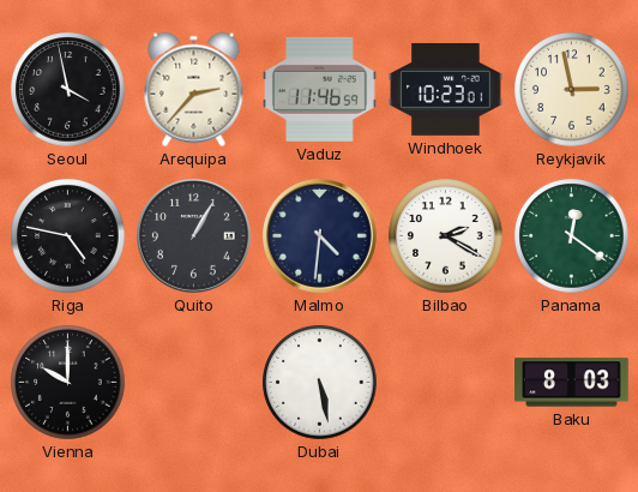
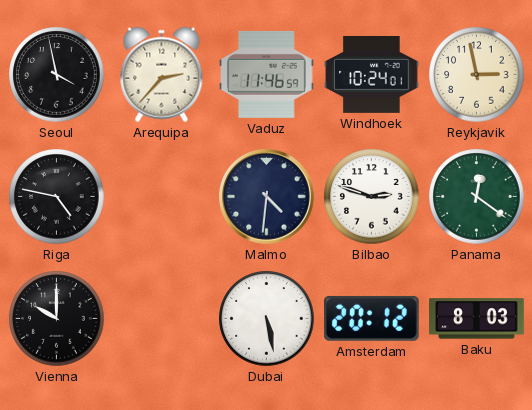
Windhoek: 10:23 -> 10:24 (372, 74)
Quito: 1:05 -> none (194, 236)
Bilbao: 2:20 -> 2:48 (372, 197)
Amsterdam: none -> 20:12 (371, 318)
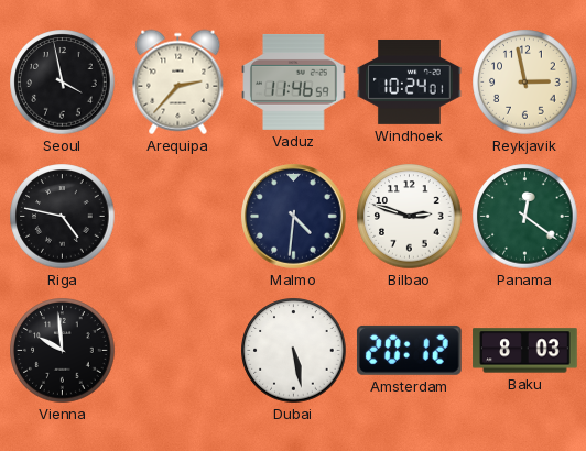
Vienna: 10:00 -> 9:59 (63, 351)
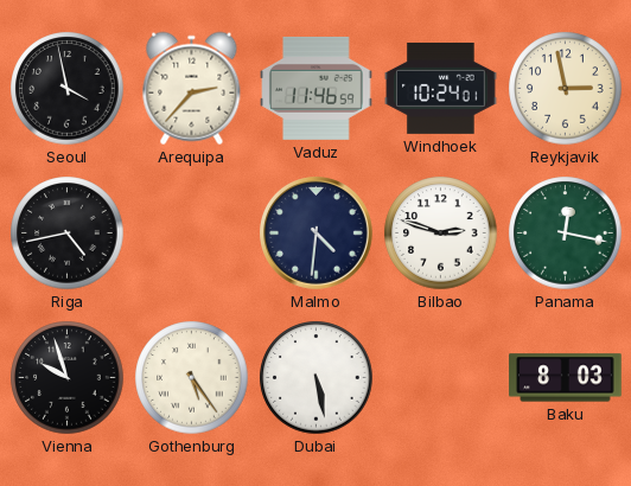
Riga: 4:47 -> 4:43 (68, 234)
Panama: 12:21 -> 12:17 (566, 234)
Vienna: 9:59 -> 9:57 (68, 378)
Gothenburg: none -> 5:24 (192, 378)
Amsterdam: 20:12 -> none (409, 350)
